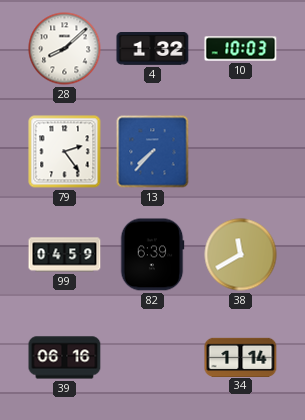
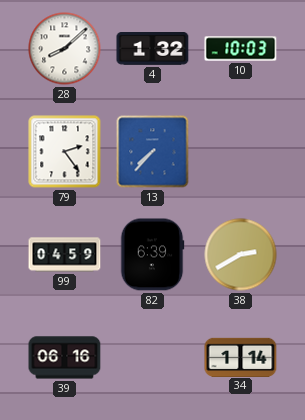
38: 11:40 -> 2:40 (241, 255)
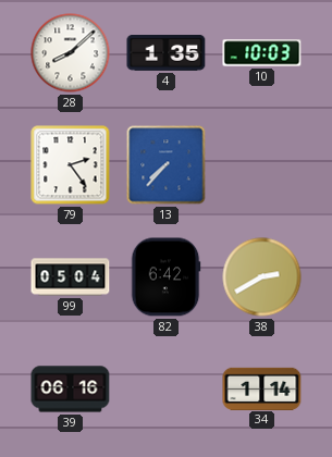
4: 1:32 -> 1:35 (167, 53)
99: 04:59 -> 05:04 (71, 277)
82: 6:39 -> 6:42 (165, 277)
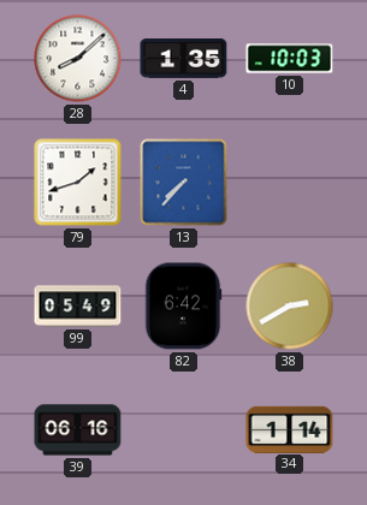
79: 2:24 -> 1:42 (78, 183)
99: 05:04 -> 05:49 (78, 307)
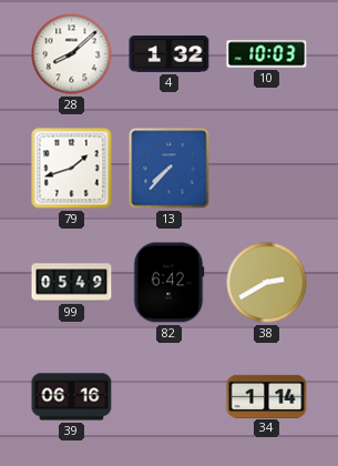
4: 1:35 -> 1:32 (170, 54)
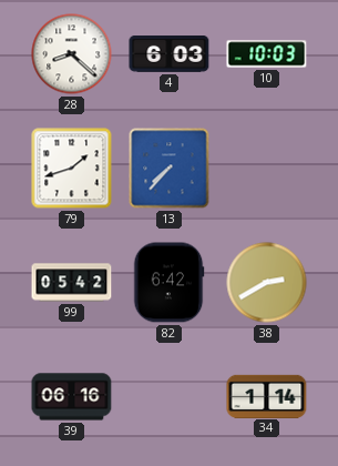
28: 8:08 -> 8:22 (72, 54)
4: 1:32 -> 6:03 (170, 54)
99: 05:49 -> 05:42 (72, 283)
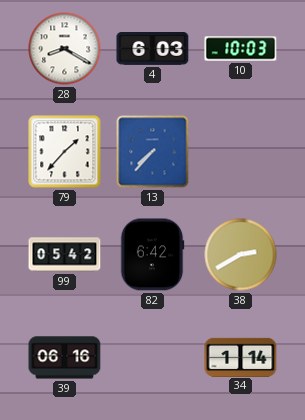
28: 8:22 -> 8:20 (65, 49)
79: 1:42 -> 1:37 (65, 152)
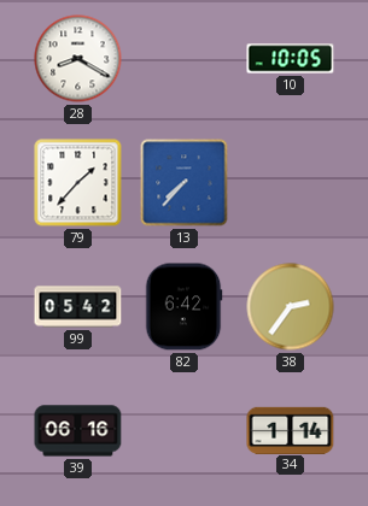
4: 6:03 -> none (153, 49)
10: 10:03 -> 10:05 (291, 59)
38: 2:40 -> 2:36 (291, 307)
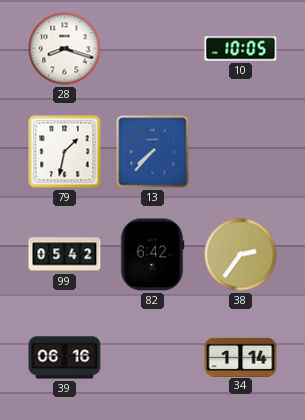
28: 8:20 -> 8:18 (65, 49)
79: 1:37 -> 1:32 (65, 152)
